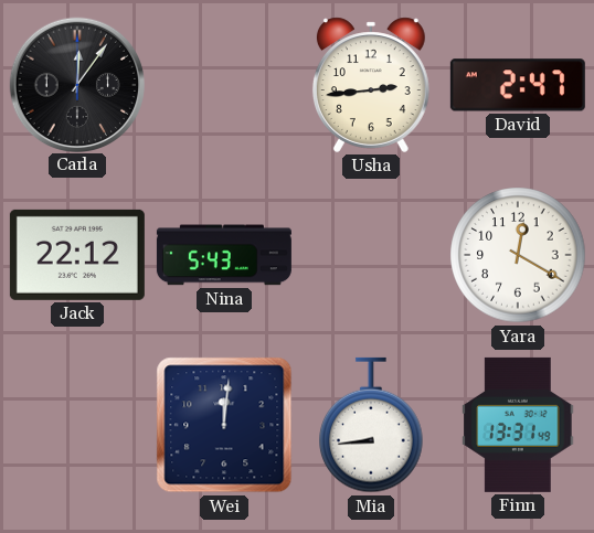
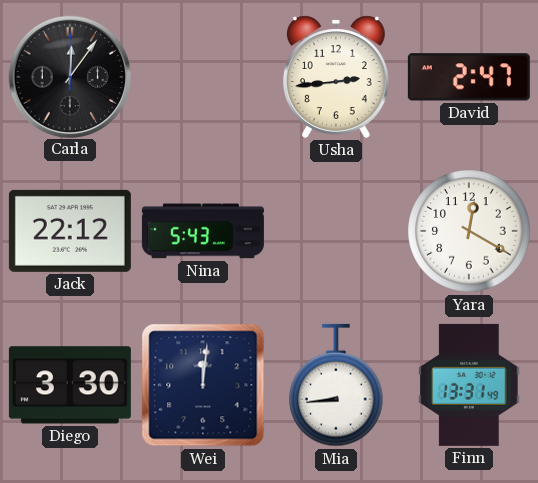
Diego: none -> 3:30 (70, 385)
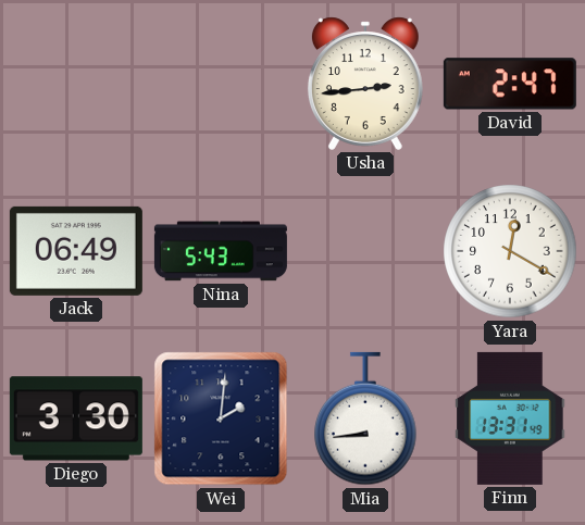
Carla: 12:06 -> none (69, 76)
Jack: 22:12 -> 06:49 (76, 251)
Wei: 12:01 -> 2:01 (221, 418)
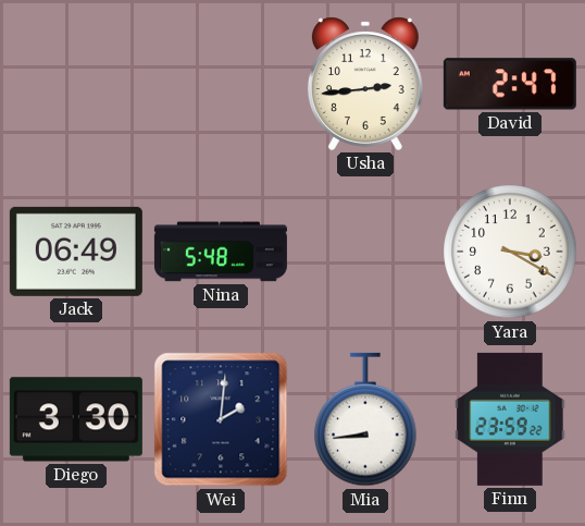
Nina: 5:43 -> 5:48 (221, 252)
Yara: 12:20 -> 3:20 (510, 252)
Finn: 13:31 -> 23:59 (510, 419)
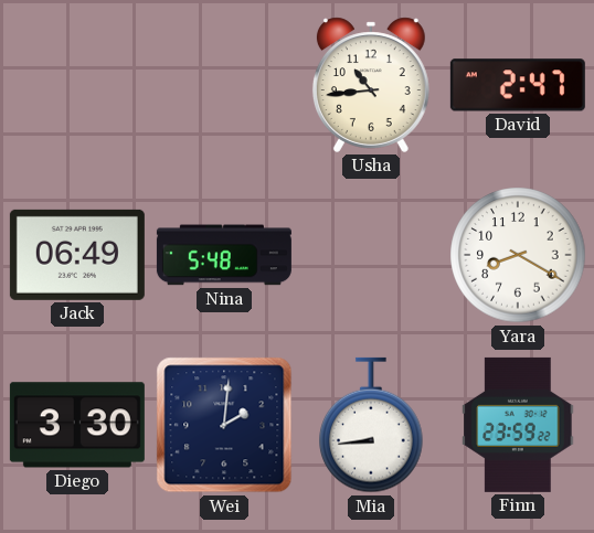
Usha: 2:44 -> 10:44 (371, 85)
Yara: 3:20 -> 8:20 (518, 255)
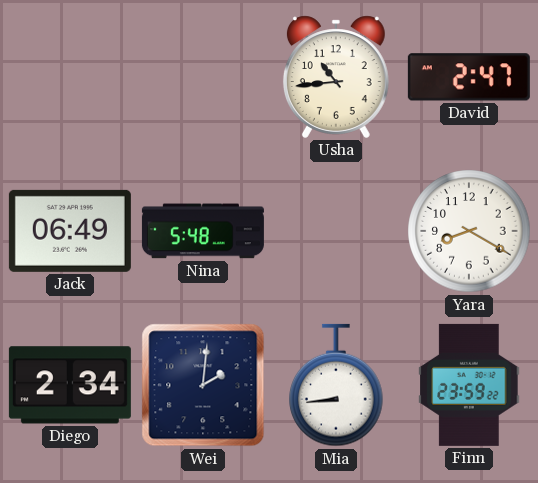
Diego: 3:30 -> 2:34 (70, 385)
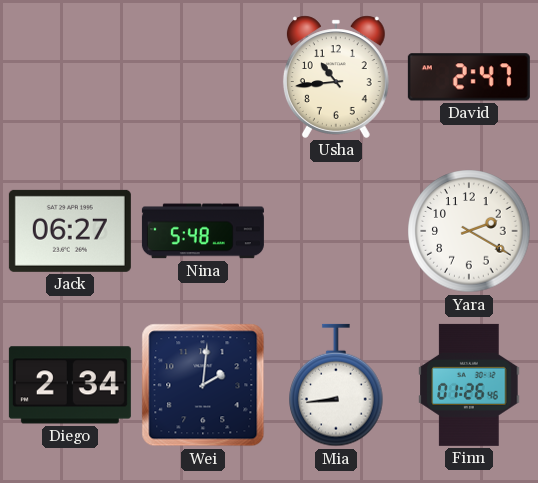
Jack: 06:49 -> 06:27 (70, 231)
Yara: 8:20 -> 2:20 (469, 231)
Finn: 23:59 -> 01:26 (469, 385)
